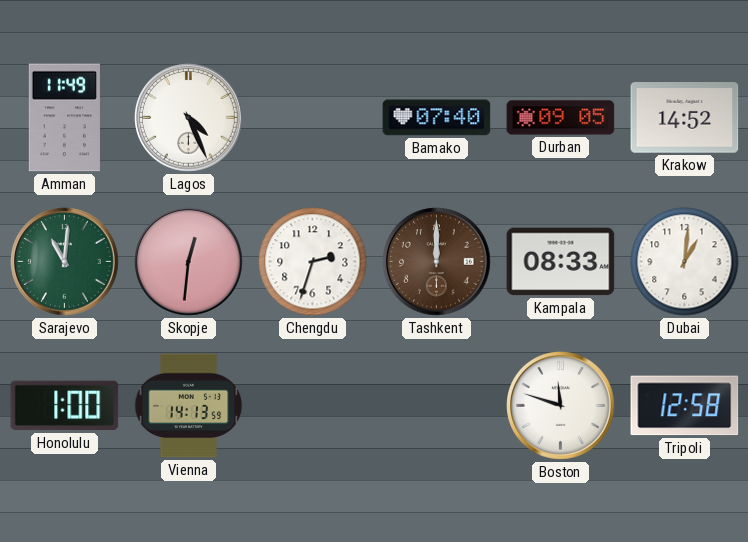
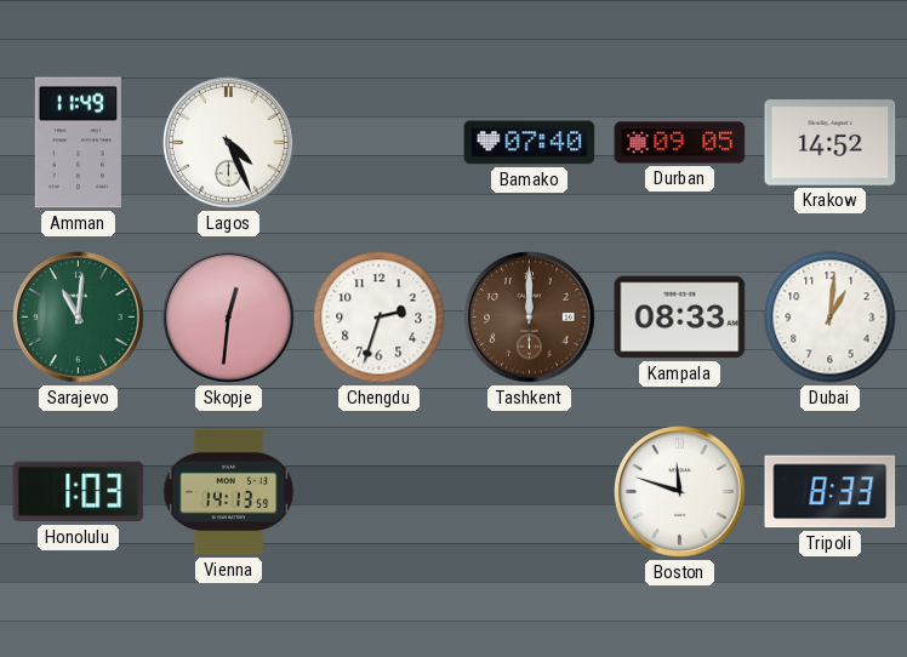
Honolulu: 1:00 -> 1:03 (79, 492)
Tripoli: 12:58 -> 8:33 (831, 492)
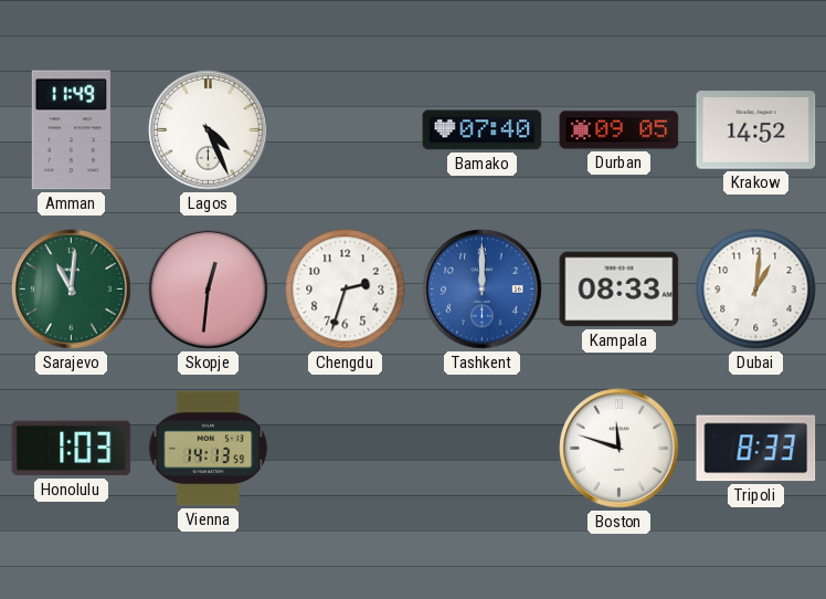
Tashkent dial: brown -> blue (483, 290)
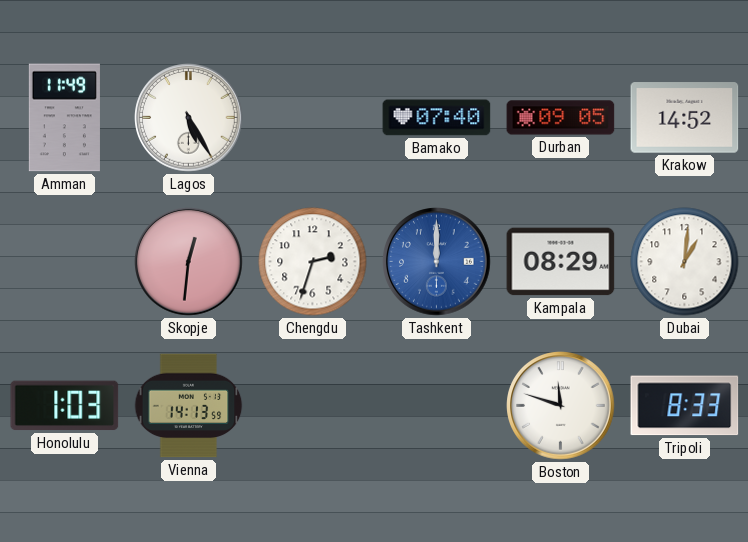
Lagos: 4:26 -> 5:25 (189, 118)
Sarajevo: 11:01 -> none (72, 290)
Kampala: 08:33 -> 08:29 (561, 262)
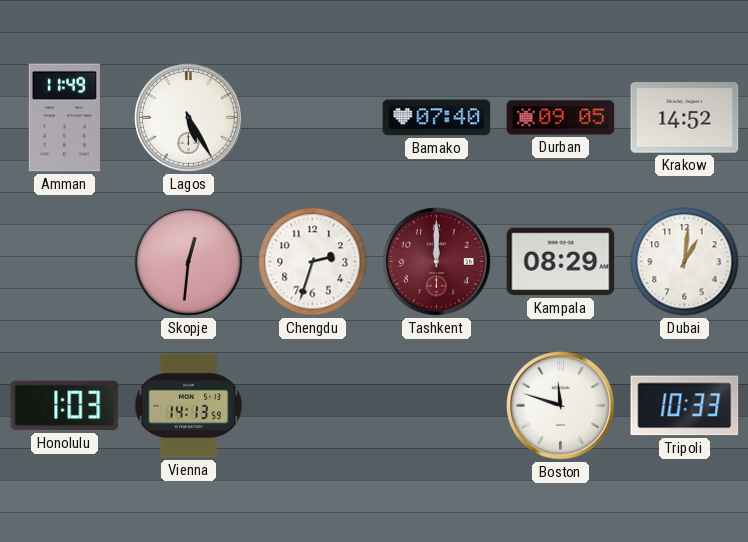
Tashkent dial: blue -> burgundy (437, 262)
Tripoli: 8:33 -> 10:33 (685, 406)
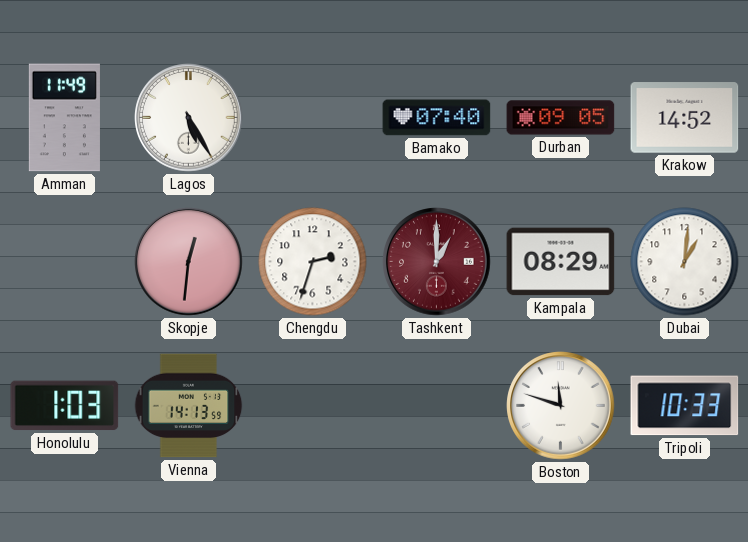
Tashkent: 12:00 -> 1:00 (437, 262)
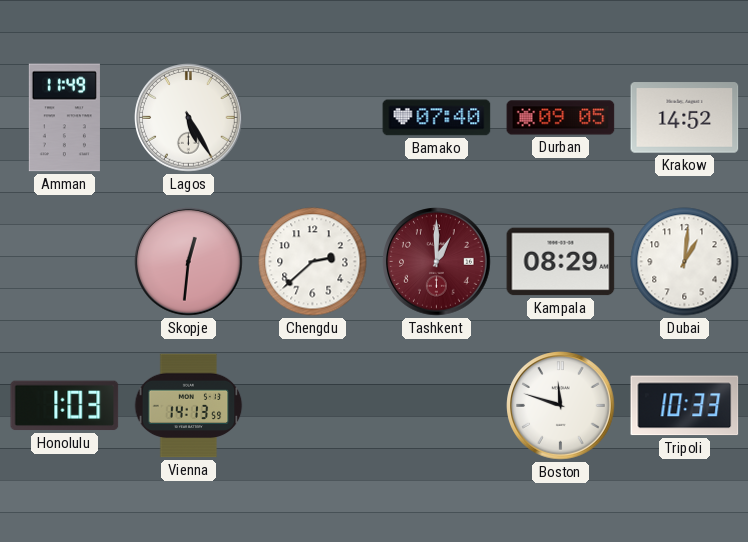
Chengdu: 2:33 -> 2:38 (313, 262)
